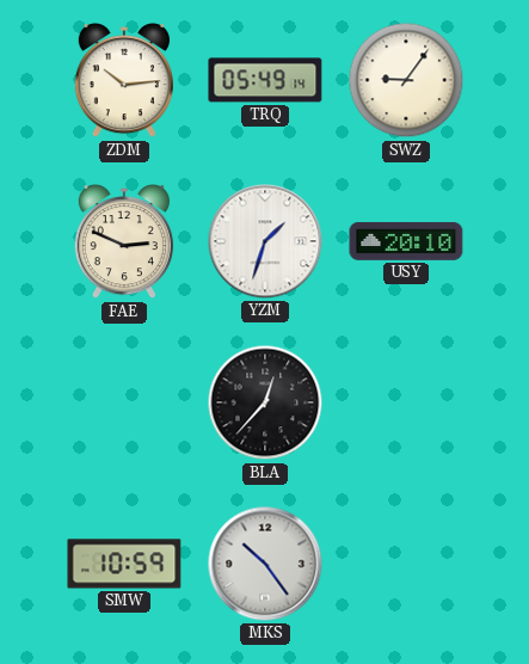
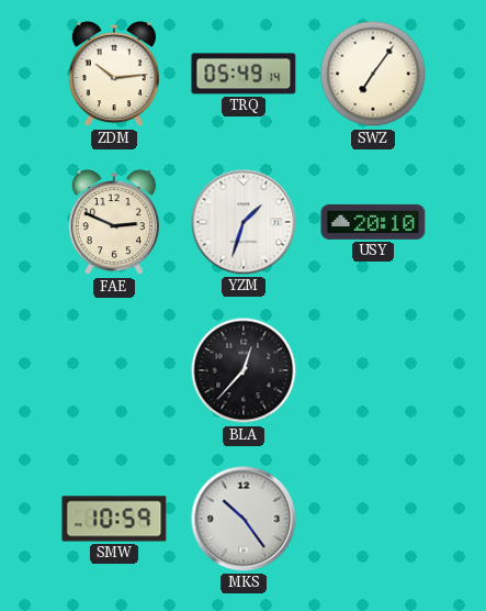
SWZ: 9:06 -> 7:06 (373, 74)
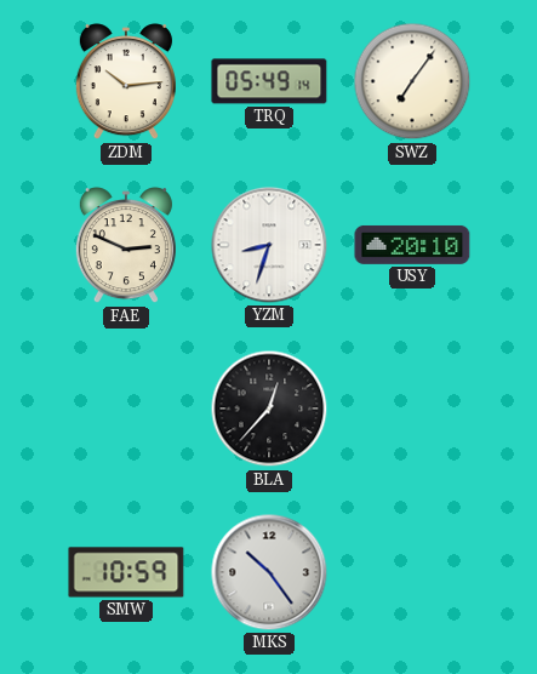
YZM: 1:33 -> 8:33 (269, 245)
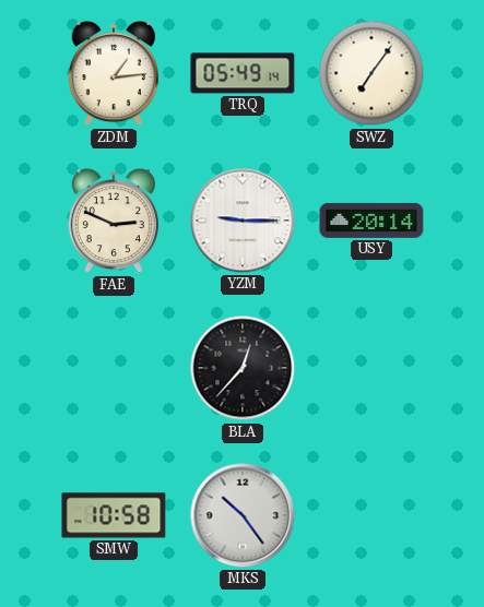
ZDM: 10:14 -> 1:14 (114, 74)
YZM: 8:33 -> 9:15 (243, 221)
USY: 20:10 -> 20:14 (371, 221)
SMW: 10:59 -> 10:58 (114, 515)
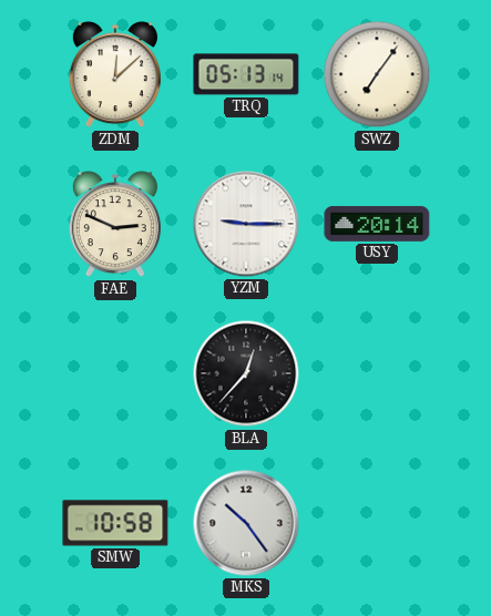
ZDM: 1:14 -> 12:08 (115, 75)
TRQ: 05:49 -> 05:13 (246, 74)
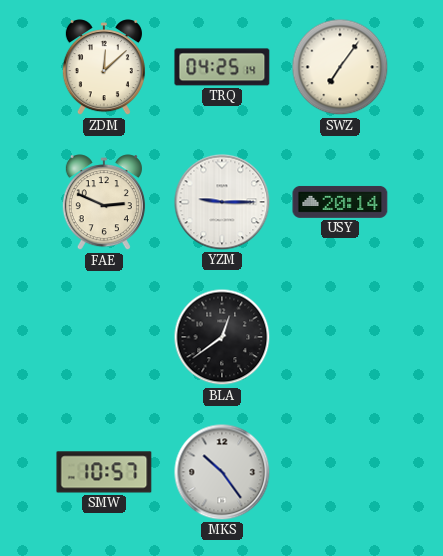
TRQ: 05:13 -> 04:25 (222, 67)
BLA: 12:37 -> 12:39 (222, 337)
SMW: 10:58 -> 10:57 (104, 472)
